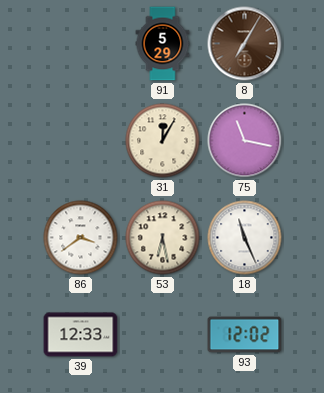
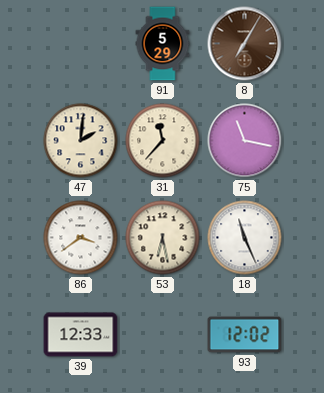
47: none -> 2:01 (81, 141)
31: 12:05 -> 11:37 (163, 141)
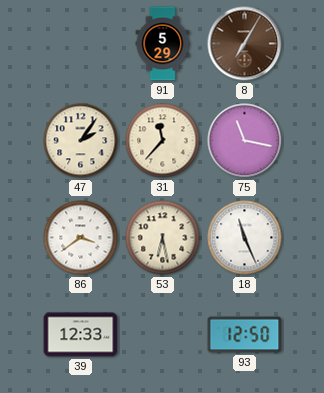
47: 2:01 -> 2:06 (81, 141)
93: 12:02 -> 12:50 (245, 335)
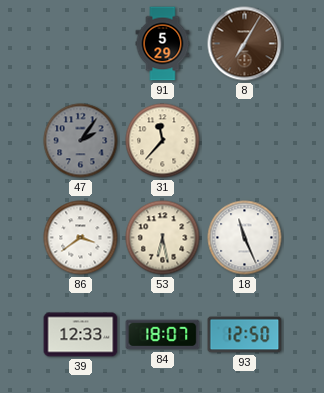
47 dial: cream -> grey (81, 141)
75: 11:17 -> none (245, 141)
84: none -> 18:07 (163, 335)
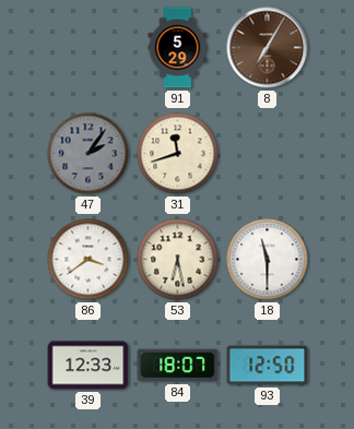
31: 11:37 -> 11:42 (178, 154)
18: 11:26 -> 11:30 (268, 260)
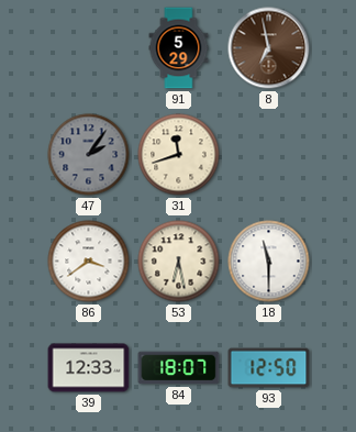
8: 7:05 -> 6:58 (269, 48)
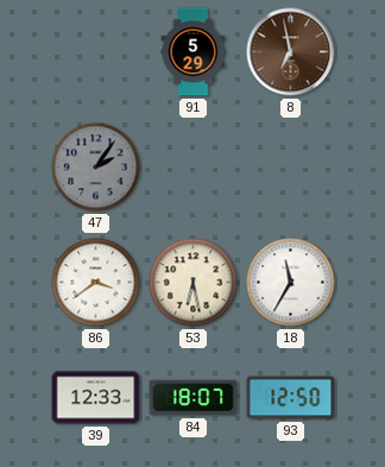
31: 11:42 -> none (179, 155)
18: 11:30 -> 11:35 (291, 283)
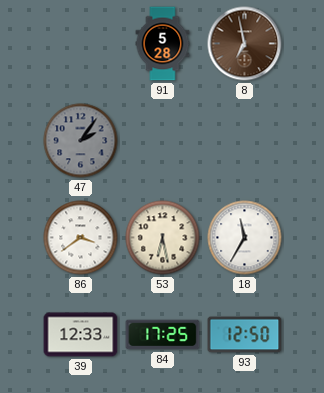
91: 5:29 -> 5:28 (163, 44)
84: 18:07 -> 17:25 (163, 335)
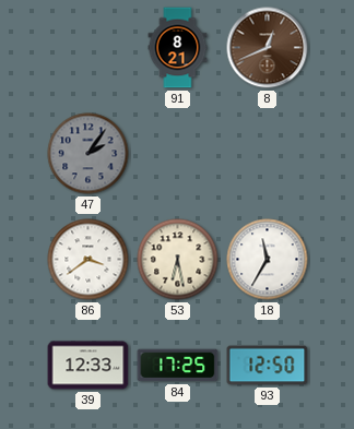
91: 5:28 -> 8:21 (178, 48)
8: 6:58 -> 12:41 (268, 48)
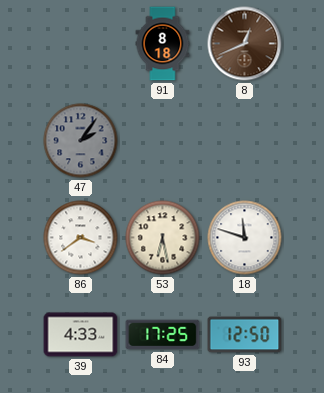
91: 8:21 -> 8:18 (163, 44)
18: 11:35 -> 11:48 (245, 238)
39: 12:33 -> 4:33 (81, 335)
